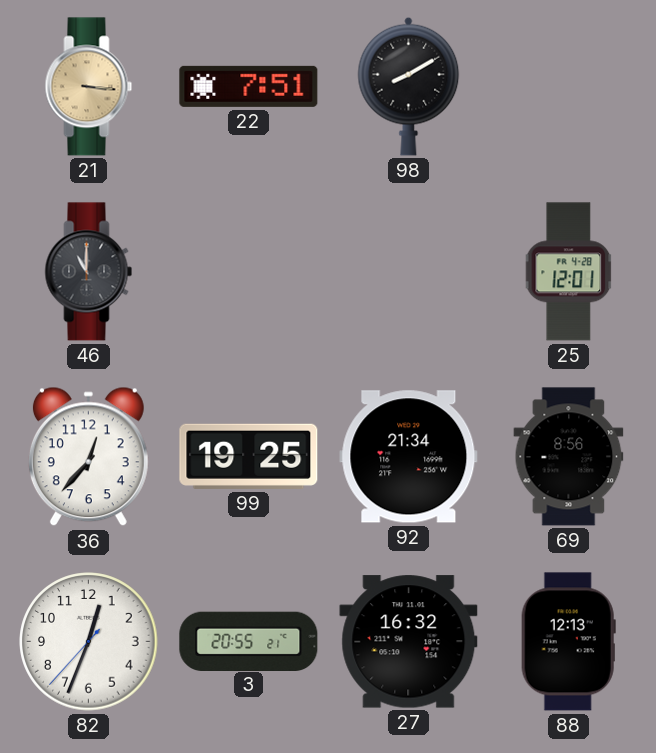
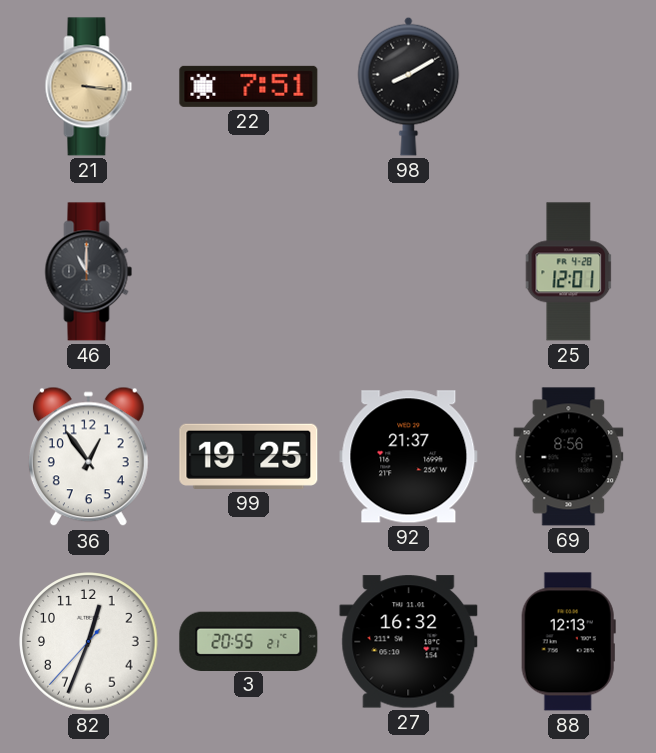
36: 12:37 -> 12:54 (88, 457)
92: 21:34 -> 21:37 (409, 457)
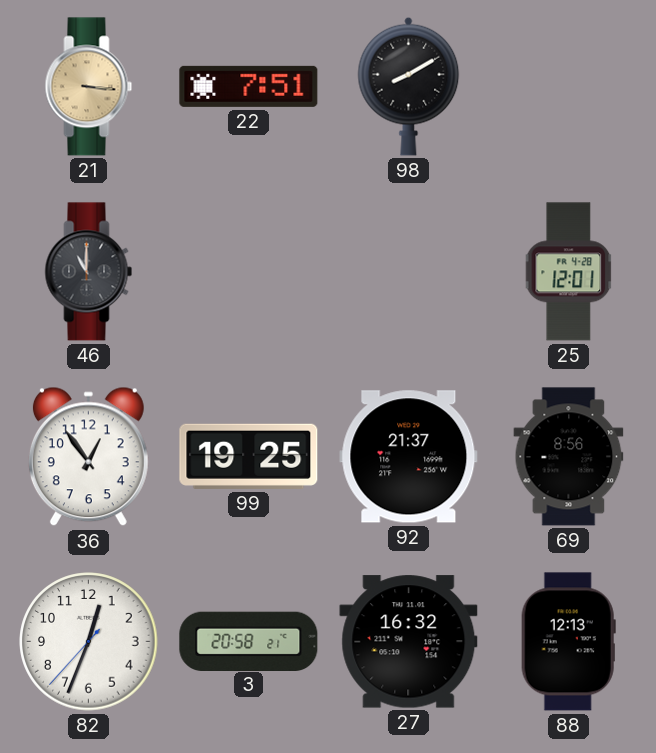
3: 20:55 -> 20:58 (249, 641)
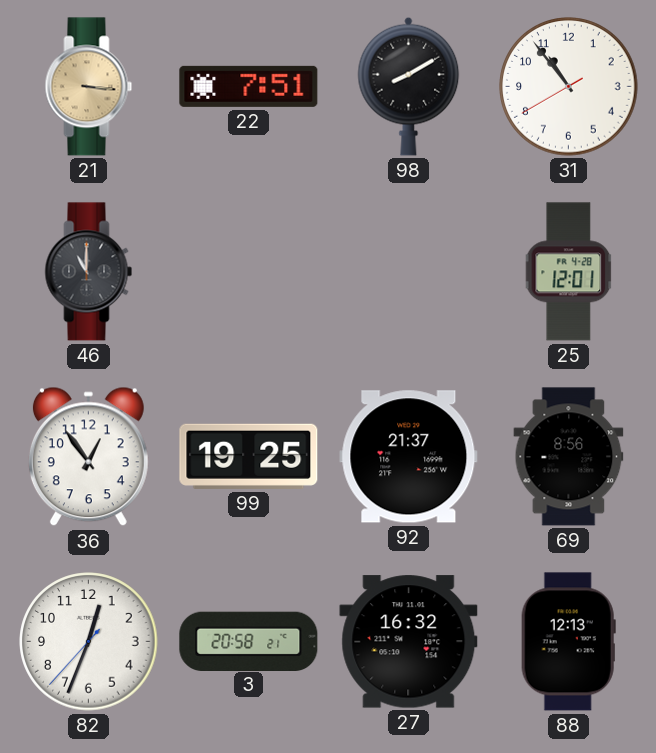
31: none -> 10:53 (569, 87)
